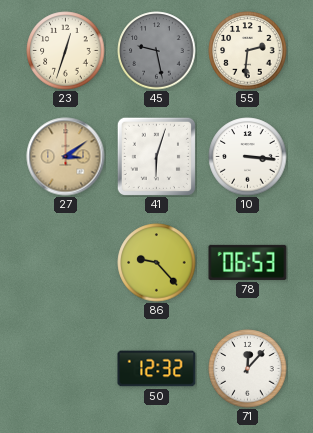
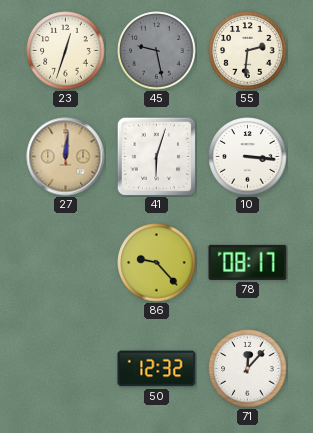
27: 3:09 -> 12:01 (66, 157)
78: 06:53 -> 08:17 (248, 262)
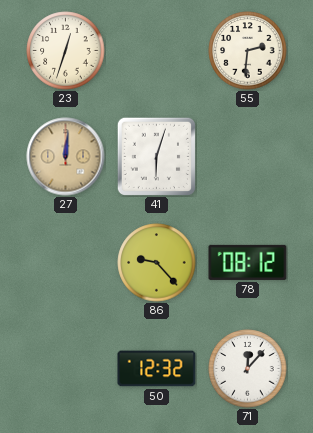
45: 9:28 -> none (157, 51)
10: 3:16 -> none (248, 157)
78: 08:17 -> 08:12 (248, 262)
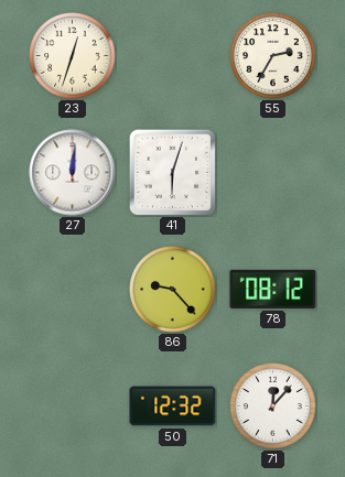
55: 2:31 -> 2:35 (273, 56)
27 dial: champagne -> white (73, 173)
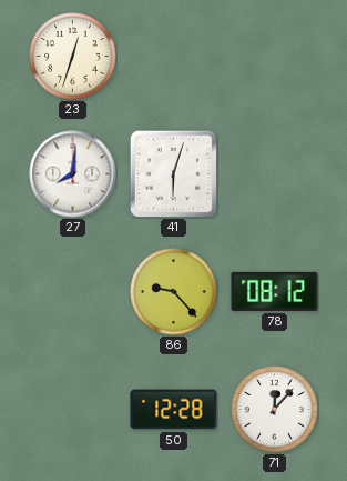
55: 2:35 -> none (273, 56)
27: 12:01 -> 8:01 (73, 174)
50: 12:32 -> 12:28 (174, 410)
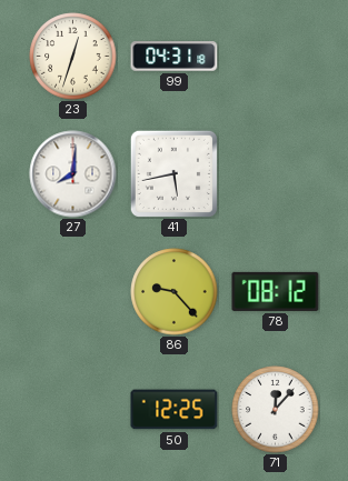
99: none -> 04:31 (175, 57)
41: 6:03 -> 5:43 (173, 173)
50: 12:28 -> 12:25 (175, 410)
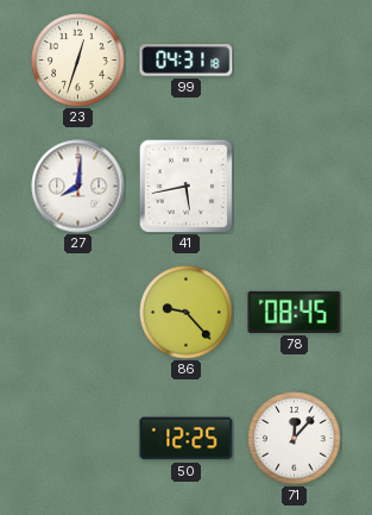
78: 08:12 -> 08:45 (295, 312)
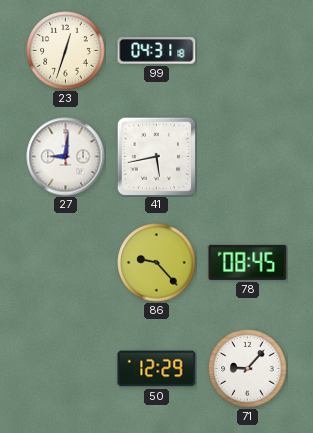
27: 8:01 -> 9:01 (66, 157)
50: 12:25 -> 12:29 (157, 369)
71: 12:07 -> 9:07 (248, 369)
